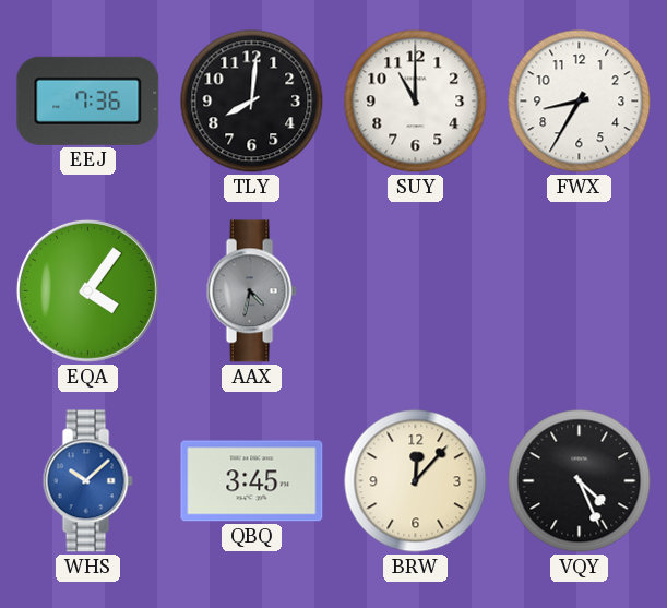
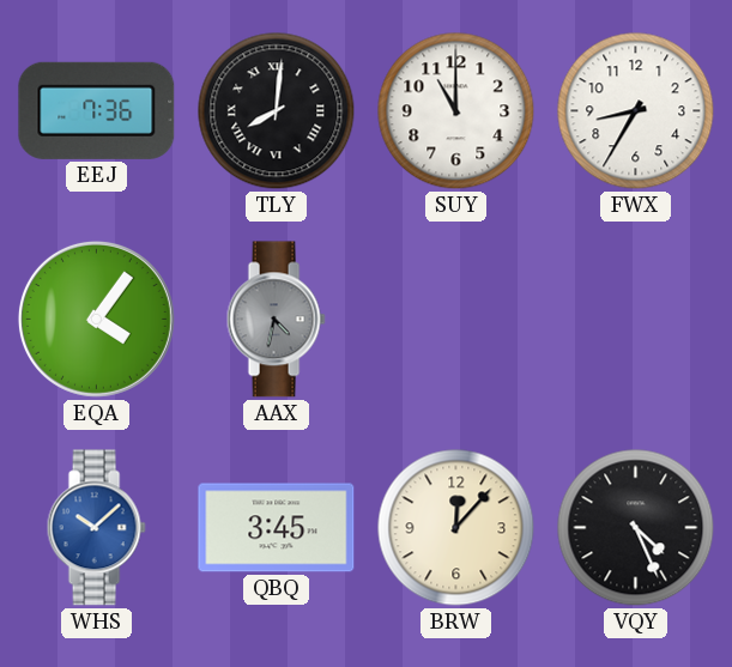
TLY numerals: Arabic -> Roman (277, 111)
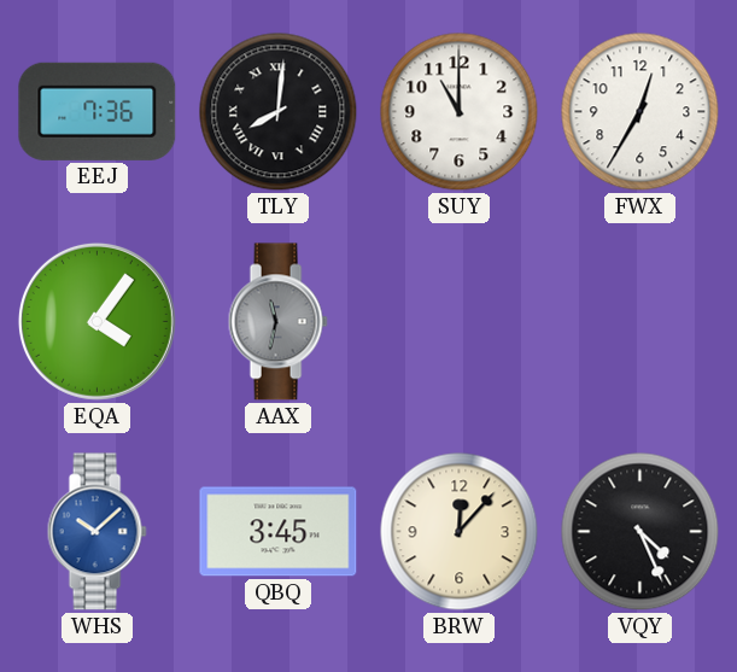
FWX: 8:35 -> 12:35 (641, 112)
AAX: 4:32 -> 11:32 (277, 322)
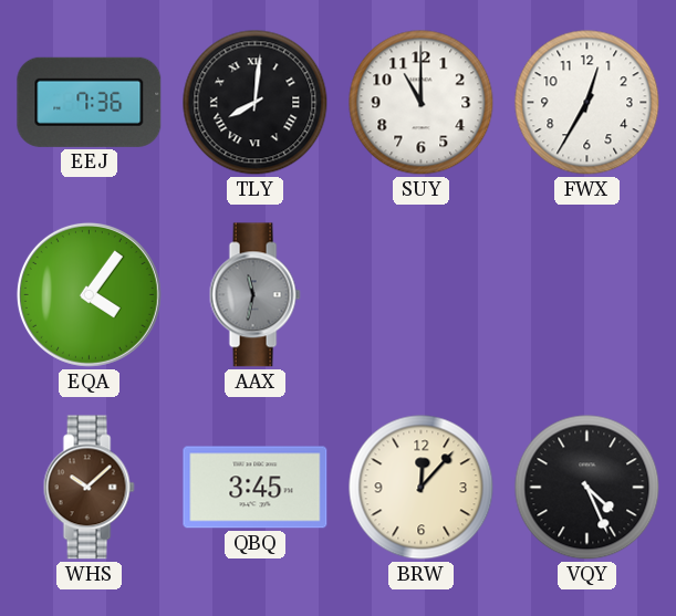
WHS dial: blue -> brown (89, 488)
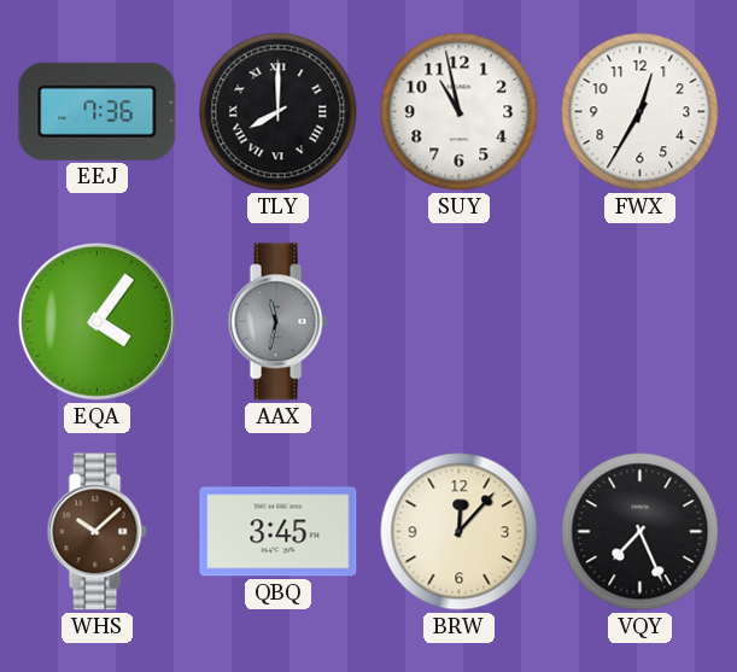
TLY: 8:01 -> 8:00 (279, 112)
SUY: 11:00 -> 10:58 (460, 112)
VQY: 4:26 -> 7:26 (641, 532)
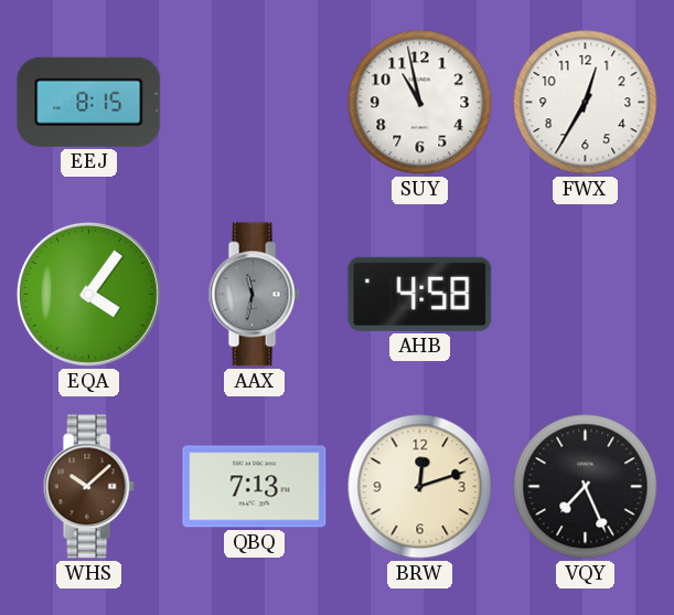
EEJ: 7:36 -> 8:15 (89, 102)
TLY: 8:00 -> none (279, 112)
AHB: none -> 4:58 (420, 294)
QBQ: 3:45 -> 7:13 (255, 487)
BRW: 12:07 -> 12:12 (420, 487)
